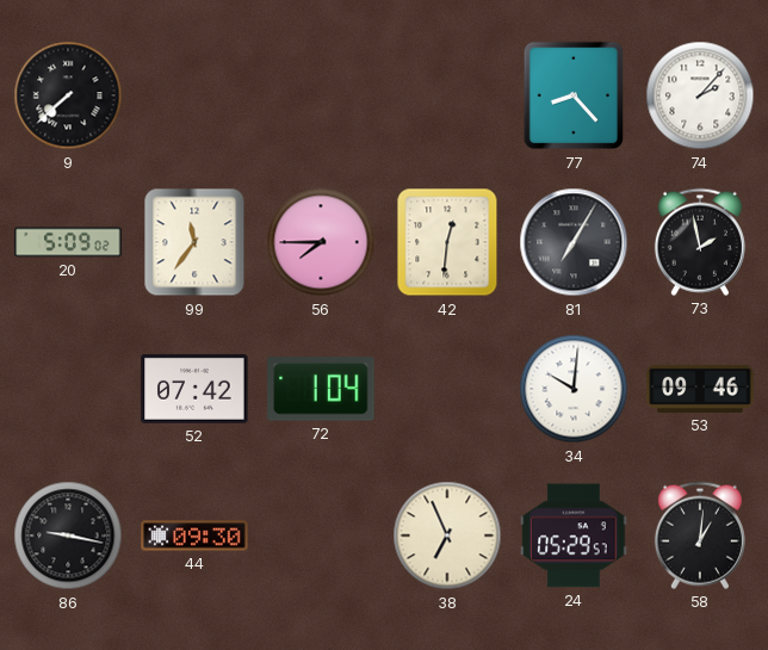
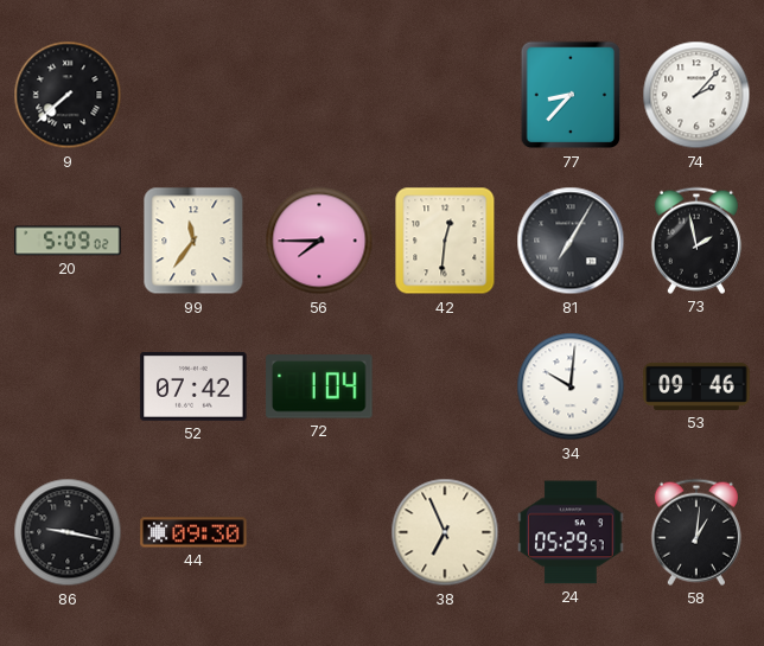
77: 8:23 -> 8:37 (571, 95)
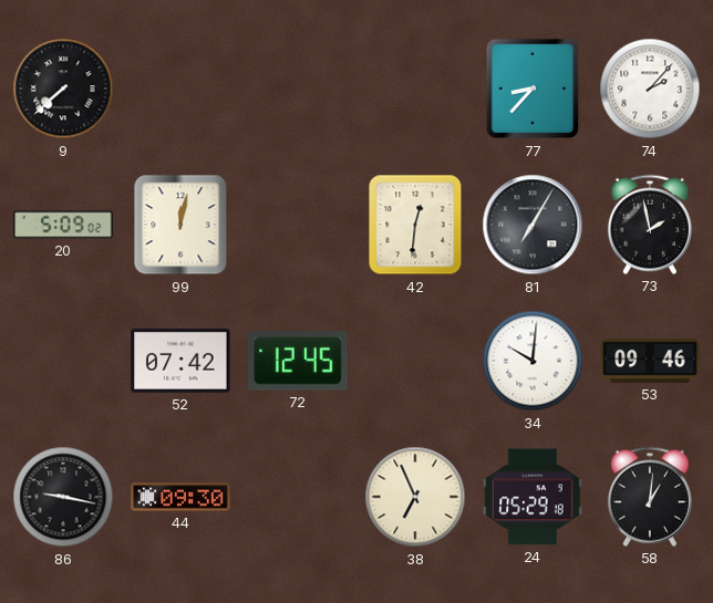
99: 11:36 -> 12:02 (180, 225)
56: 7:45 -> none (319, 241)
72: 1:04 -> 12:45 (298, 361)
24: 05:29:57 -> 05:29:18 (533, 497)
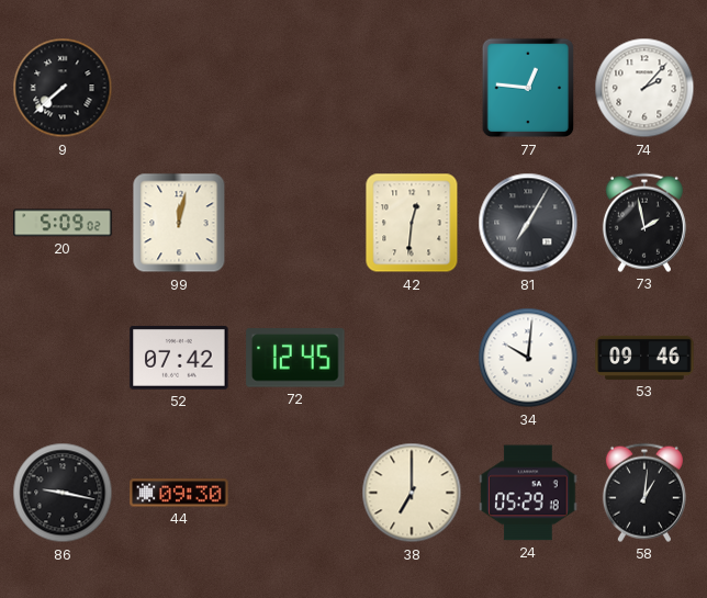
77: 8:37 -> 12:46 (528, 88)
38: 6:56 -> 7:00 (412, 493)
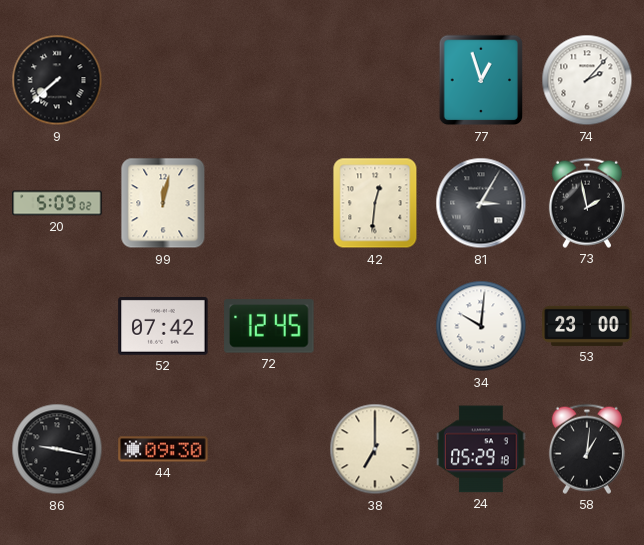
77: 12:46 -> 12:57 (481, 80)
81: 7:05 -> 3:05 (481, 203)
53: 09:46 -> 23:00 (587, 326)
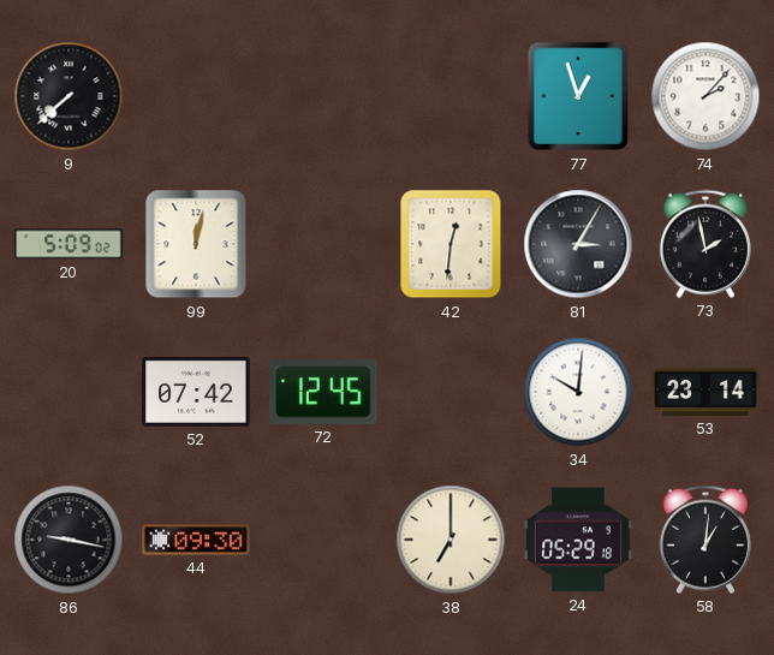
53: 23:00 -> 23:14 (705, 392)
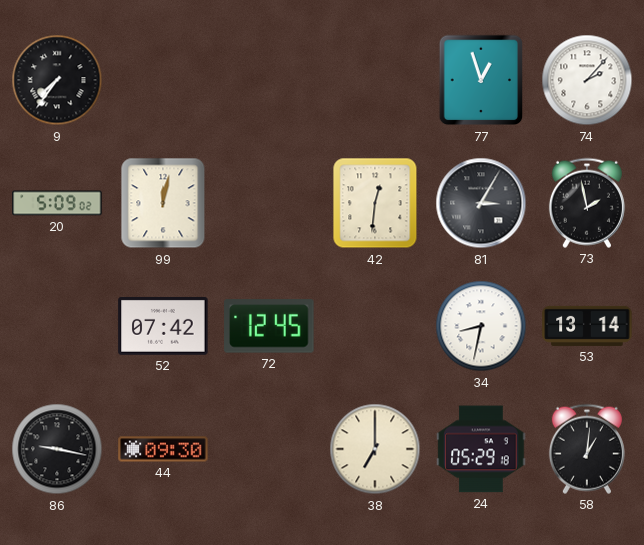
9: 7:38 -> 7:36 (57, 80)
34: 10:01 -> 8:32 (481, 326)
53: 23:14 -> 13:14 (587, 326)
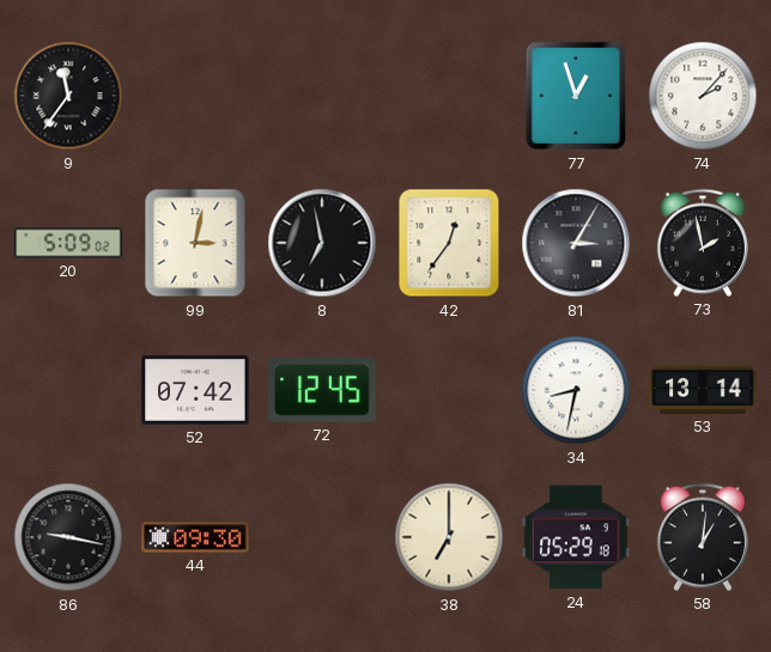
9: 7:36 -> 11:36 (68, 96)
99: 12:02 -> 3:02 (195, 243)
8: none -> 6:58 (322, 243)
42: 12:31 -> 12:36 (449, 243)
